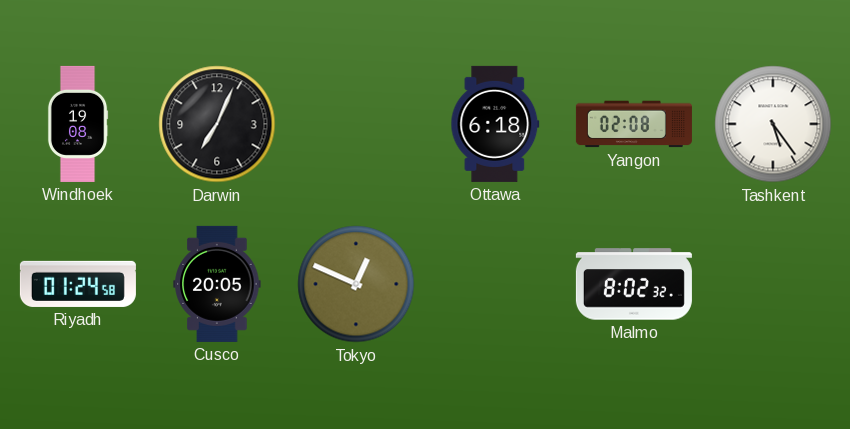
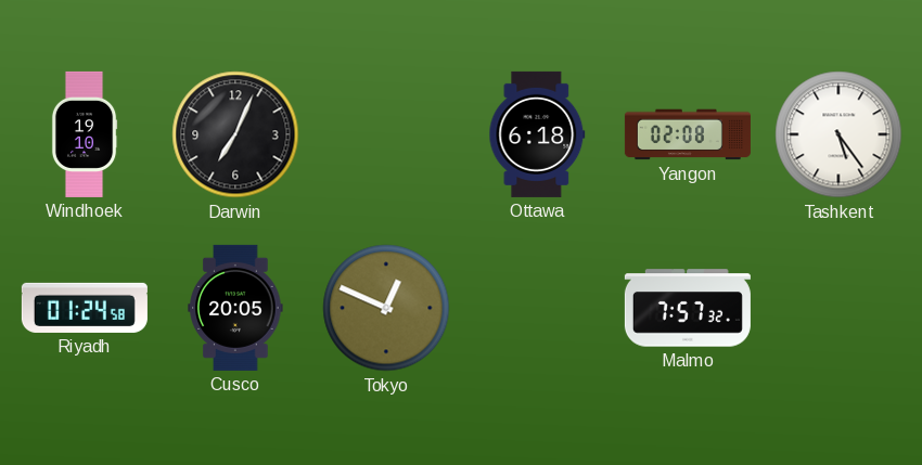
Windhoek: 19:08 -> 19:10 (85, 134)
Malmo: 8:02 -> 7:57 (688, 308)
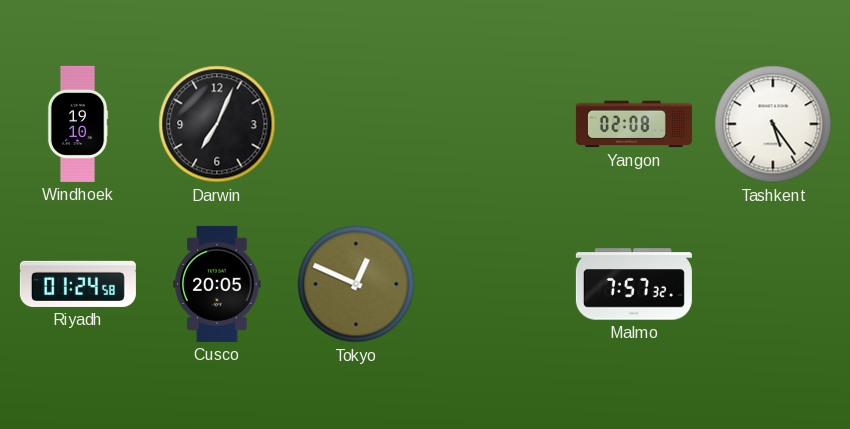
Ottawa: 6:18 -> none (537, 134)
